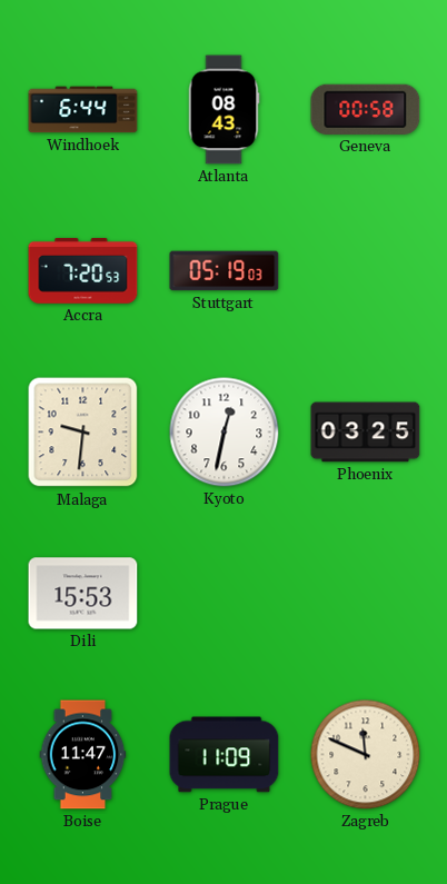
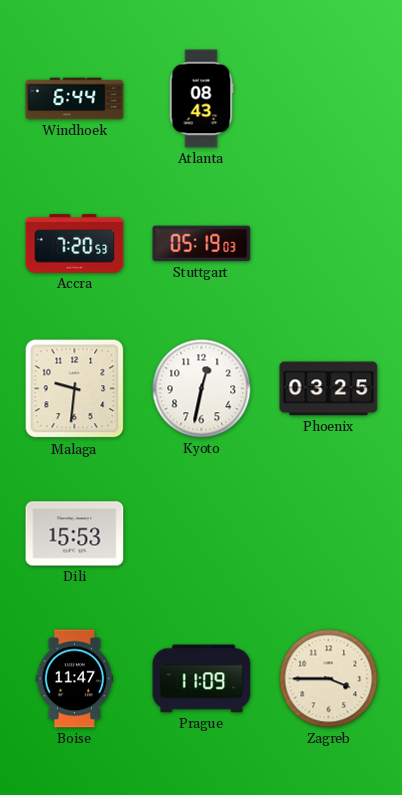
Geneva: 00:58 -> none (366, 109)
Zagreb: 11:49 -> 3:45 (329, 679)
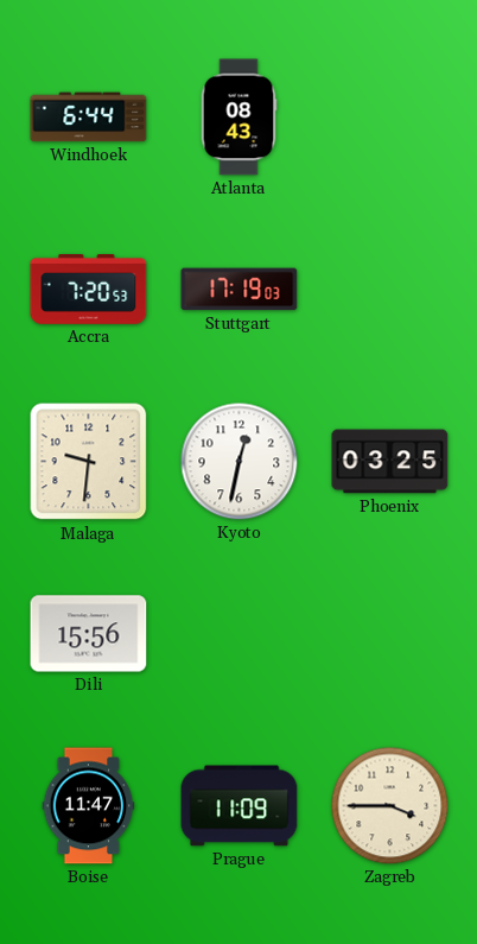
Stuttgart: 05:19 -> 17:19 (240, 290)
Dili: 15:53 -> 15:56 (89, 634)
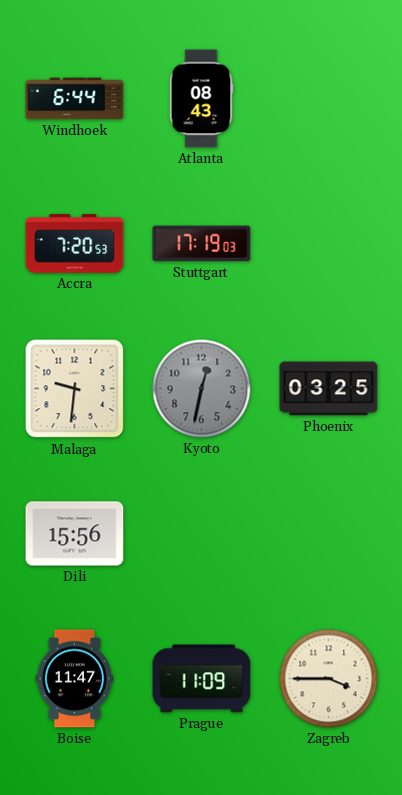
Kyoto dial: white -> grey (202, 389)
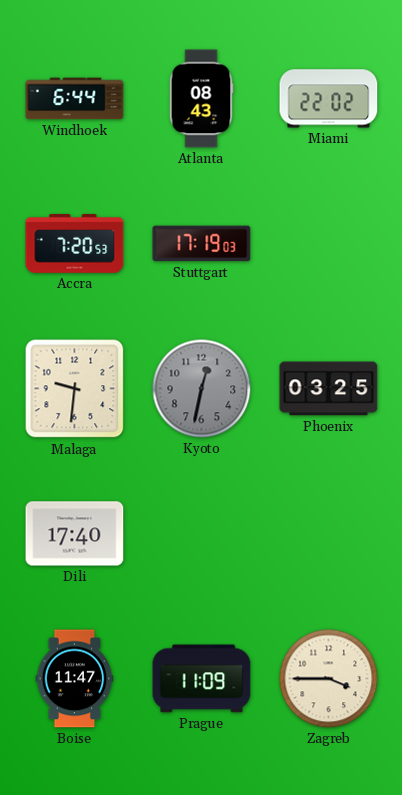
Miami: none -> 22:02 (329, 99)
Dili: 15:56 -> 17:40 (75, 534)
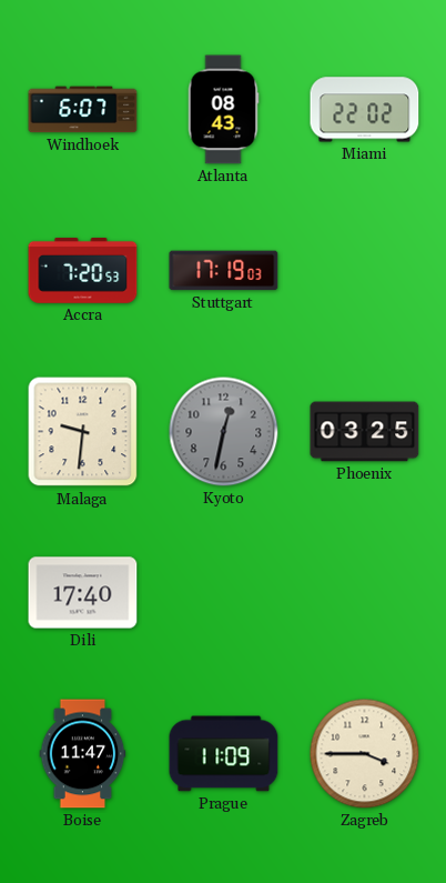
Windhoek: 6:44 -> 6:07 (83, 110)
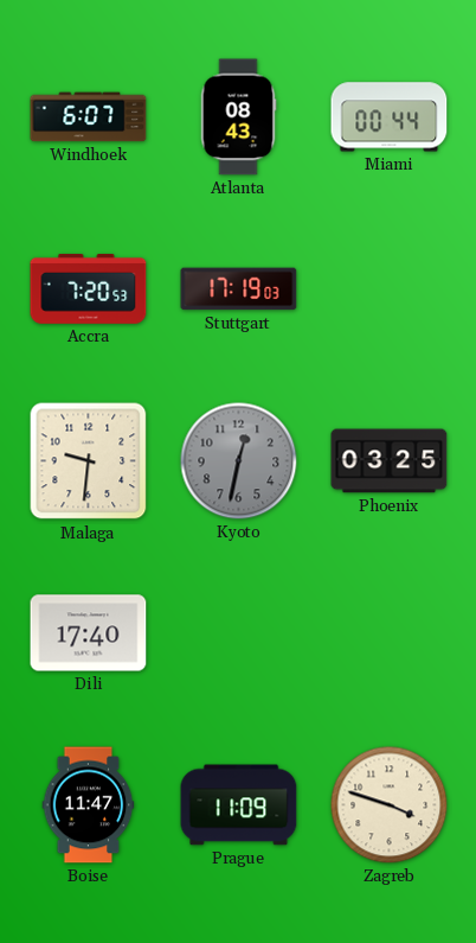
Miami: 22:02 -> 00:44 (390, 117)
Zagreb: 3:45 -> 3:48 (390, 805)
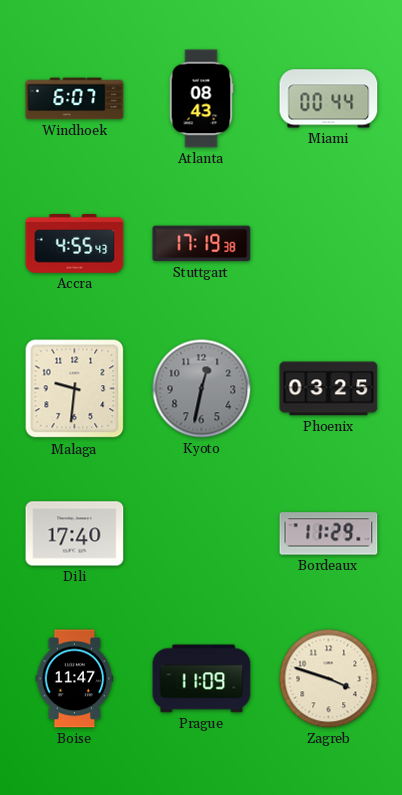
Accra: 7:20 -> 4:55 (75, 244)
Stuttgart: 17:19:03 -> 17:19:38 (202, 244)
Bordeaux: none -> 11:29 (329, 534)
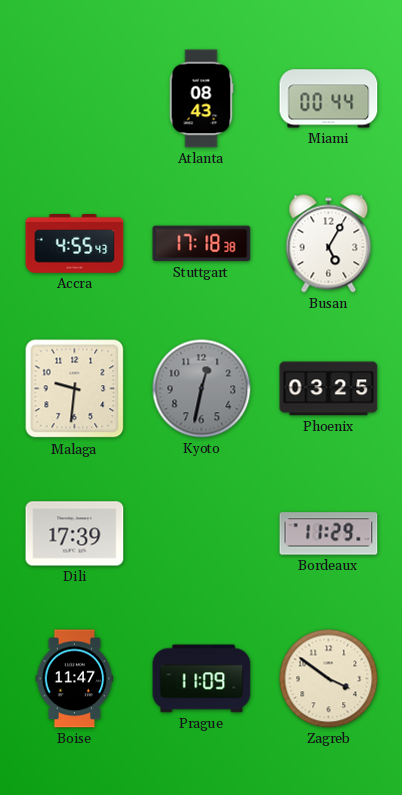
Windhoek: 6:07 -> none (75, 99)
Stuttgart: 17:19 -> 17:18 (202, 244)
Busan: none -> 5:05 (329, 244)
Dili: 17:40 -> 17:39 (75, 534)
Zagreb: 3:48 -> 3:51 (329, 679)
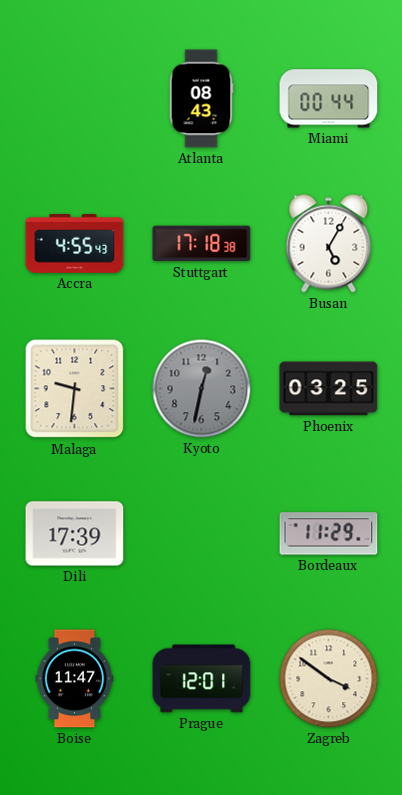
Prague: 11:09 -> 12:01 (202, 679)
